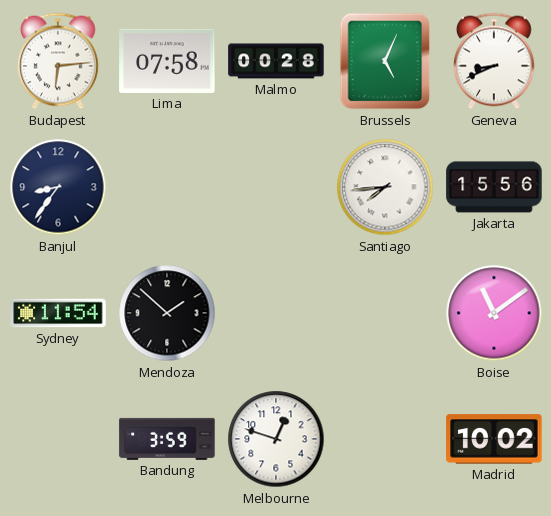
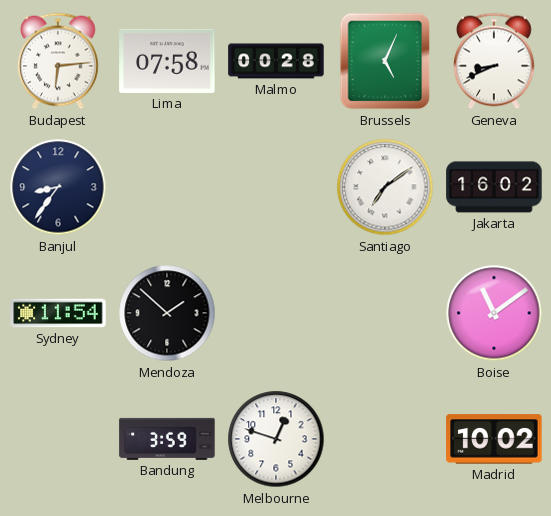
Santiago: 7:44 -> 7:09 (385, 187)
Jakarta: 15:56 -> 16:02 (494, 187)
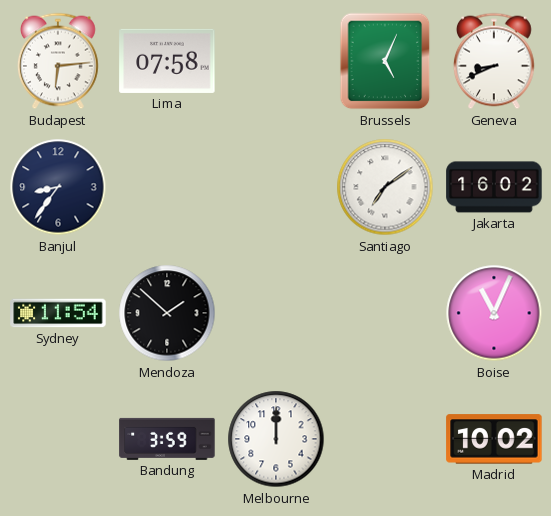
Malmo: 00:28 -> none (276, 61)
Boise: 11:09 -> 11:04 (494, 313)
Melbourne: 12:48 -> 12:00 (276, 439)
